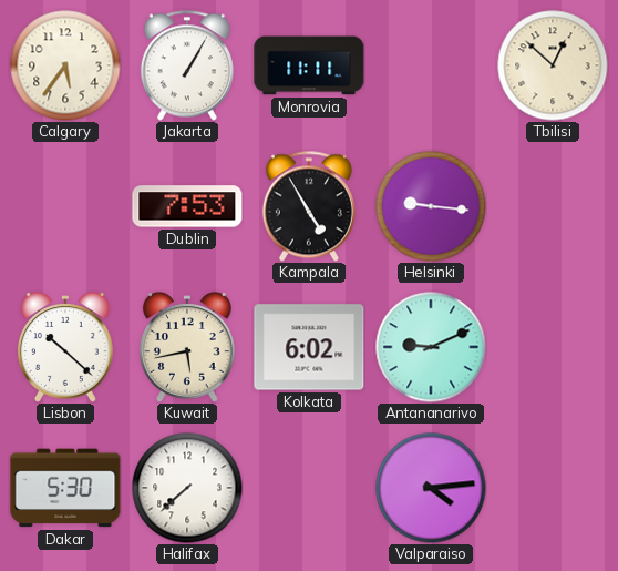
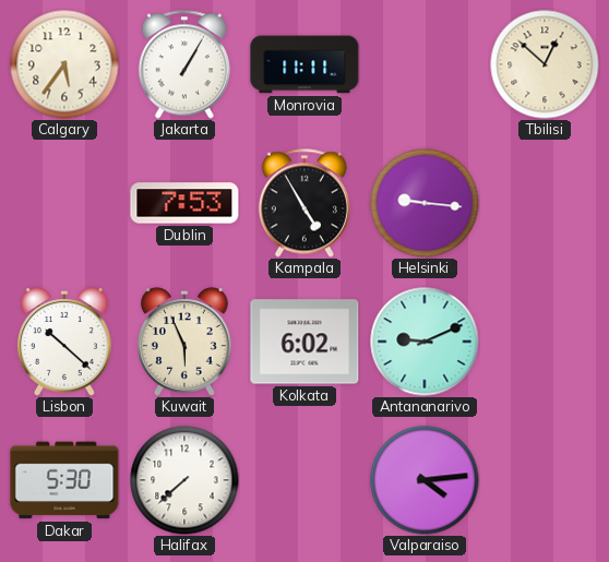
Kuwait: 5:43 -> 5:56 (186, 342)
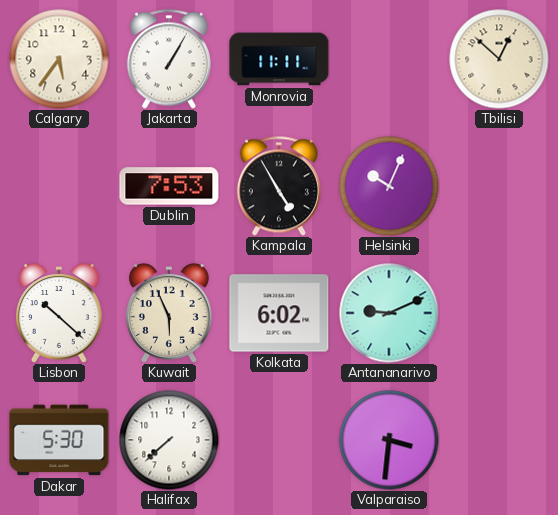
Helsinki: 9:16 -> 10:04 (389, 186)
Valparaiso: 4:14 -> 3:31 (389, 440)
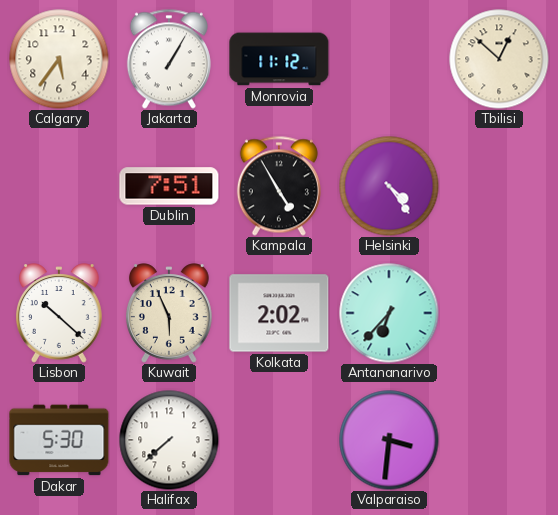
Monrovia: 11:11 -> 11:12 (279, 59)
Dublin: 7:53 -> 7:51 (169, 186)
Helsinki: 10:04 -> 4:24 (389, 186)
Kolkata: 6:02 -> 2:02 (279, 313)
Antananarivo: 9:11 -> 6:37 (389, 313)
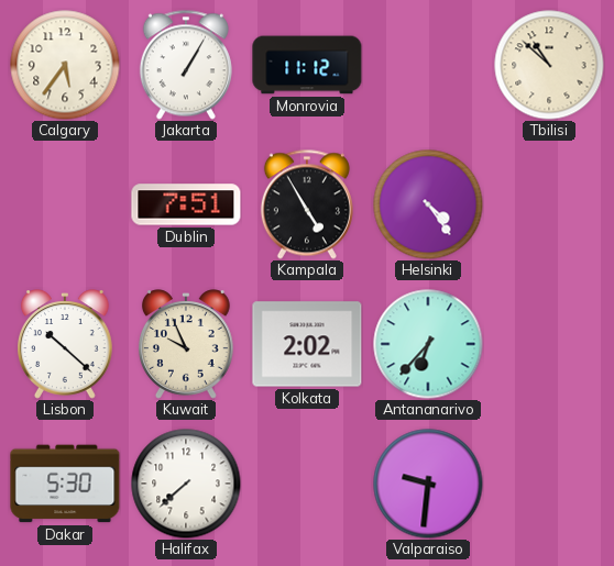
Tbilisi: 12:52 -> 10:52 (549, 65)
Kuwait: 5:56 -> 9:56 (187, 344)
Valparaiso: 3:31 -> 9:31 (428, 484)
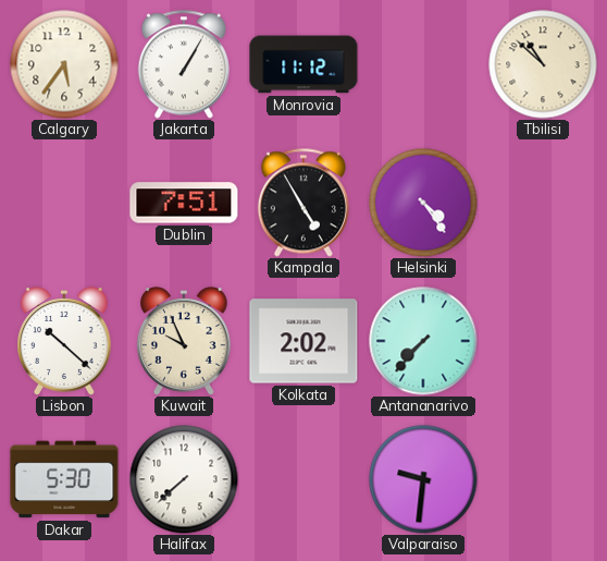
Antananarivo: 6:37 -> 7:37 (423, 341)
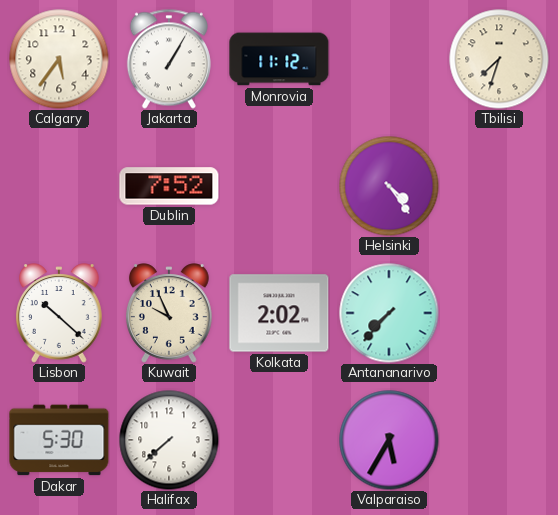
Tbilisi: 10:52 -> 7:33 (499, 59)
Dublin: 7:51 -> 7:52 (169, 186)
Kampala: 4:55 -> none (303, 203)
Valparaiso: 9:31 -> 5:35 (389, 440)
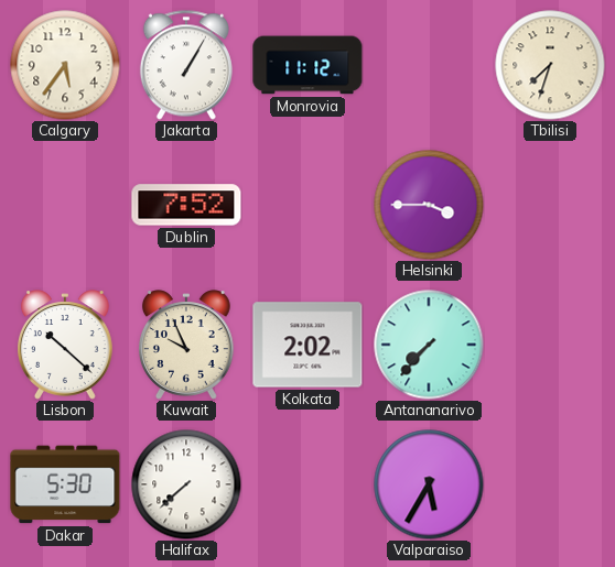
Helsinki: 4:24 -> 3:45 (429, 205)
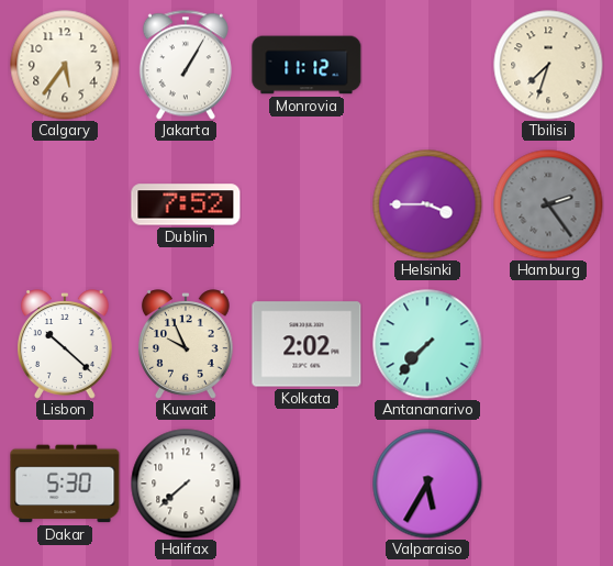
Hamburg: none -> 2:24 (548, 204)
